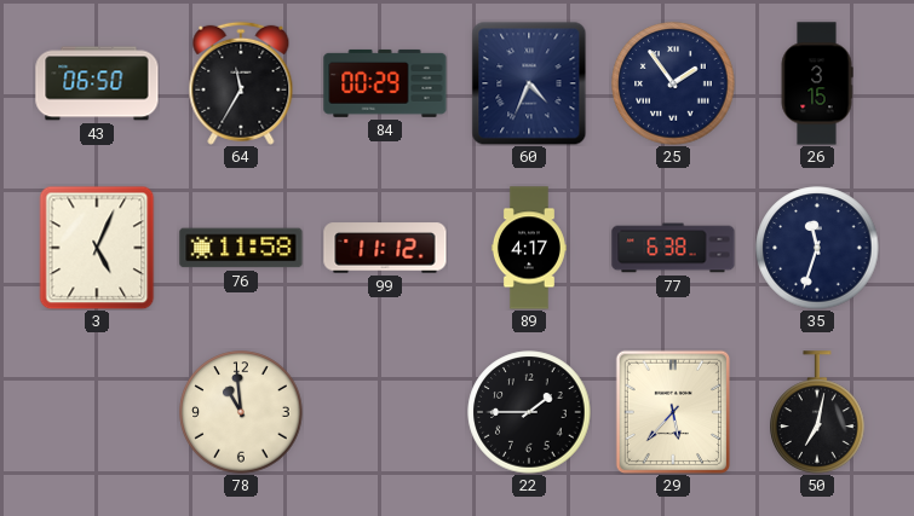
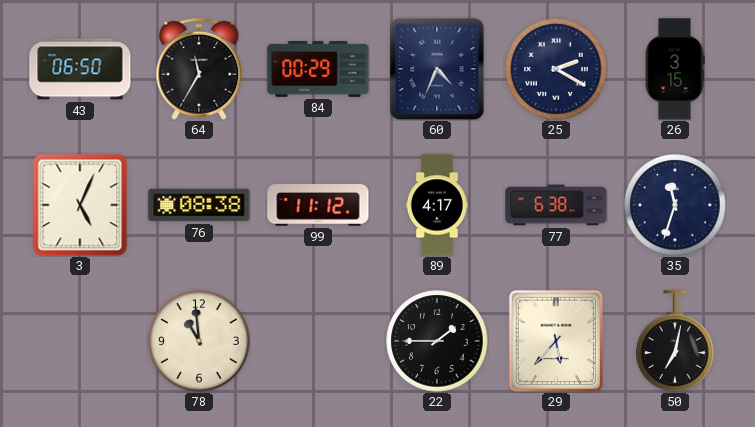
25: 1:54 -> 2:20 (556, 69)
76: 11:58 -> 08:38 (199, 205)
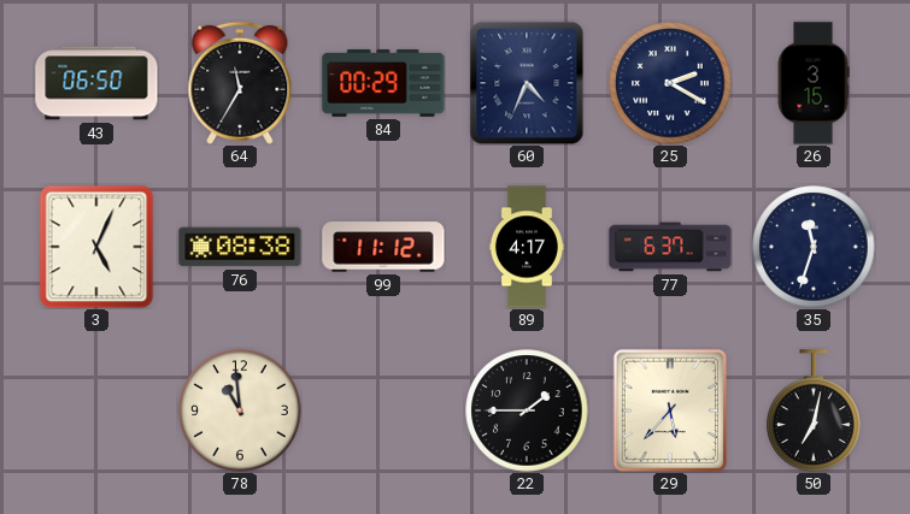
77: 6:38 -> 6:37 (670, 247)
